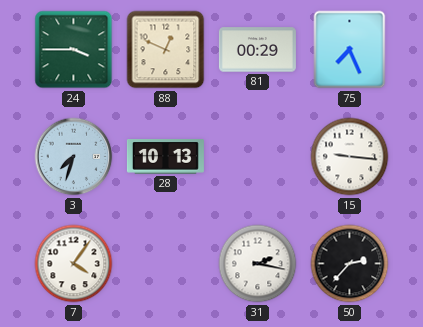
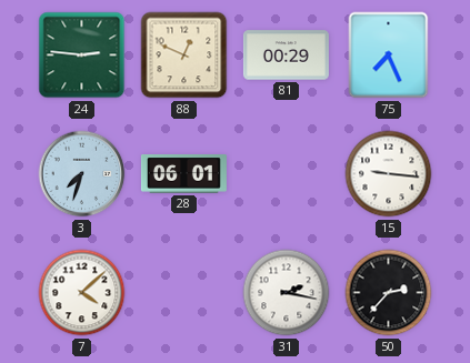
24: 3:45 -> 2:46 (82, 56)
28: 10:13 -> 06:01 (183, 174)
7: 4:06 -> 4:08 (82, 293)
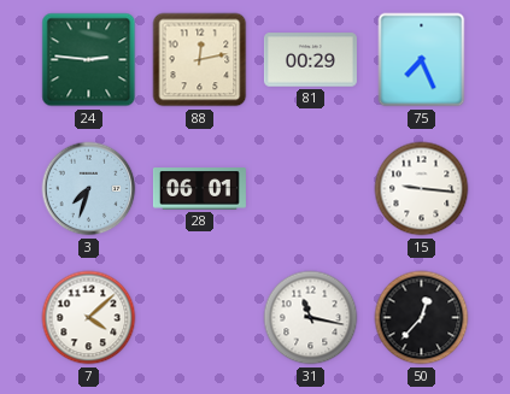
88: 12:49 -> 12:13 (200, 60)
31: 2:17 -> 11:17 (311, 318)
50: 2:37 -> 12:37 (422, 318)
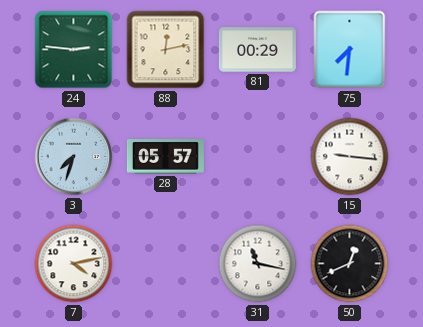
75: 7:26 -> 7:31 (350, 50)
28: 06:01 -> 05:57 (165, 157)
7: 4:08 -> 4:13 (74, 264)
50: 12:37 -> 12:41 (350, 264)
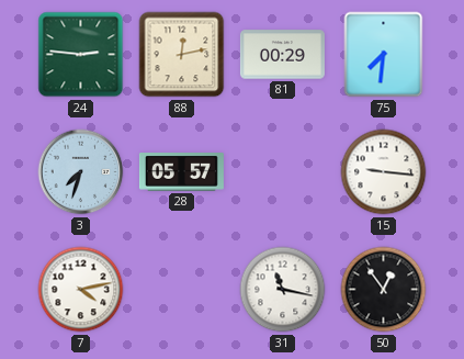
50: 12:41 -> 12:54 (384, 290)
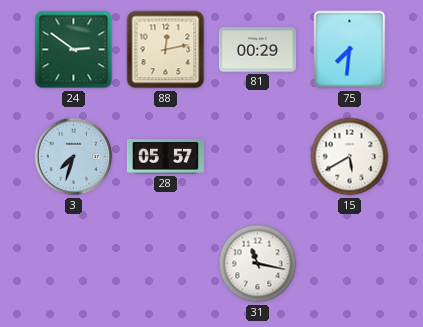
24: 2:46 -> 2:51 (74, 50)
15: 9:16 -> 5:40 (350, 157)
7: 4:13 -> none (81, 290)
50: 12:54 -> none (384, 290)
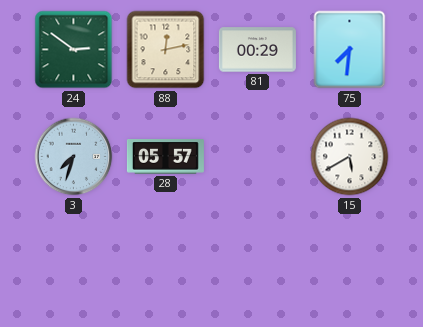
31: 11:17 -> none (258, 264)
